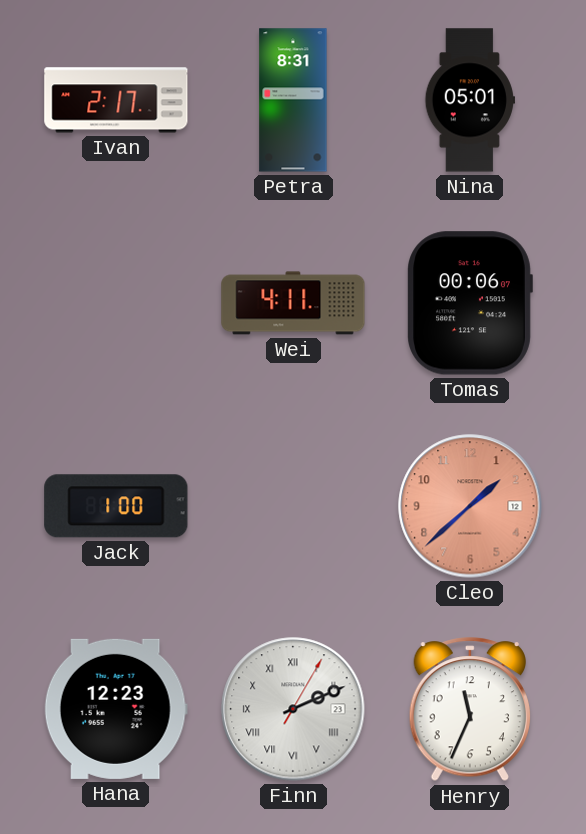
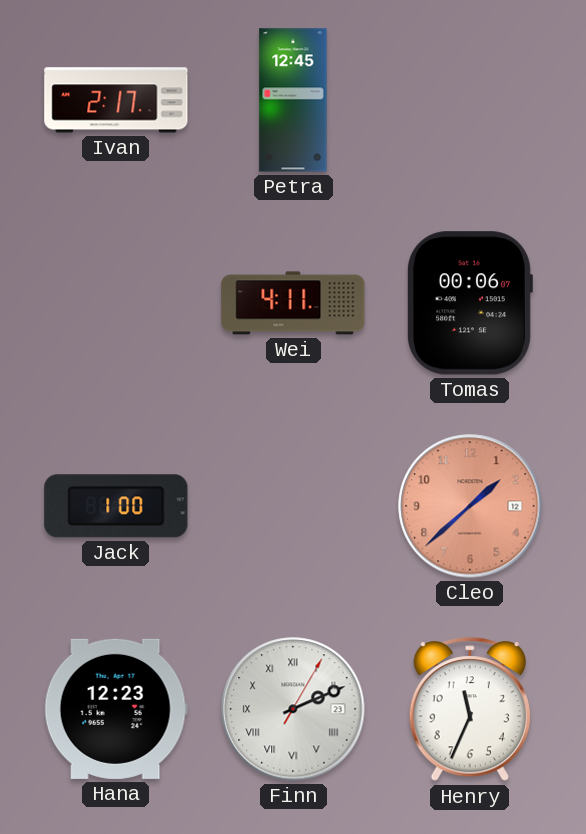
Petra: 8:31 -> 12:45 (293, 100)
Nina: 05:01 -> none (469, 100)
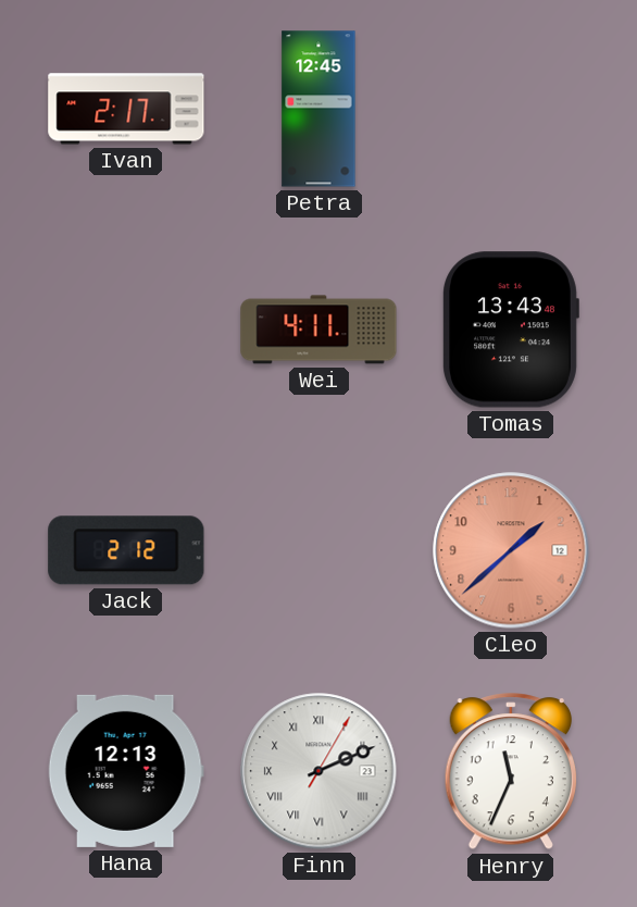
Tomas: 00:06 -> 13:43 (511, 330)
Jack: 1:00 -> 2:12 (126, 550)
Hana: 12:23 -> 12:13 (126, 771)
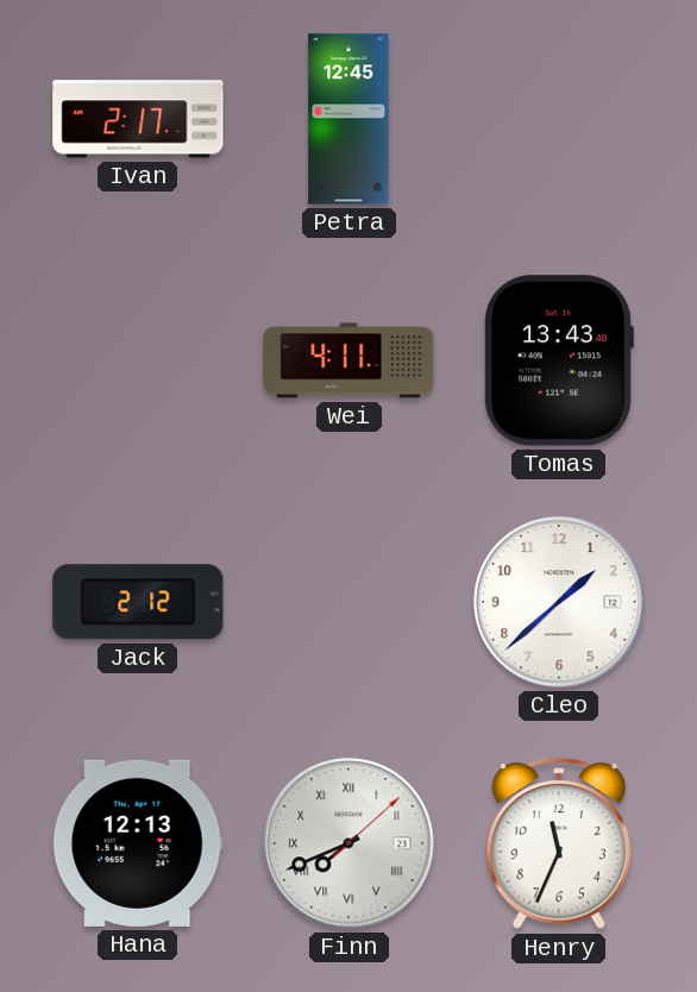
Cleo dial: salmon -> white (559, 602)
Finn: 2:11 -> 7:41 (348, 843)
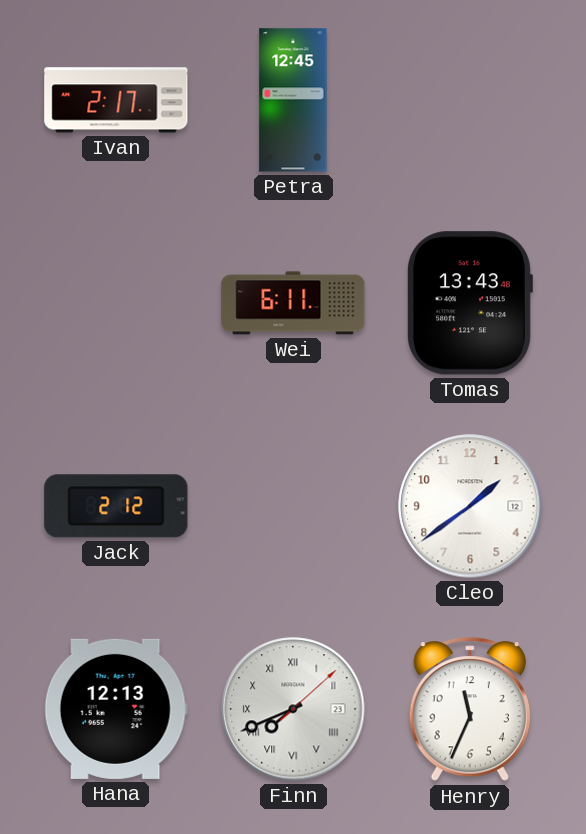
Wei: 4:11 -> 6:11 (293, 303)
Cleo: 1:38 -> 1:39 (470, 506)
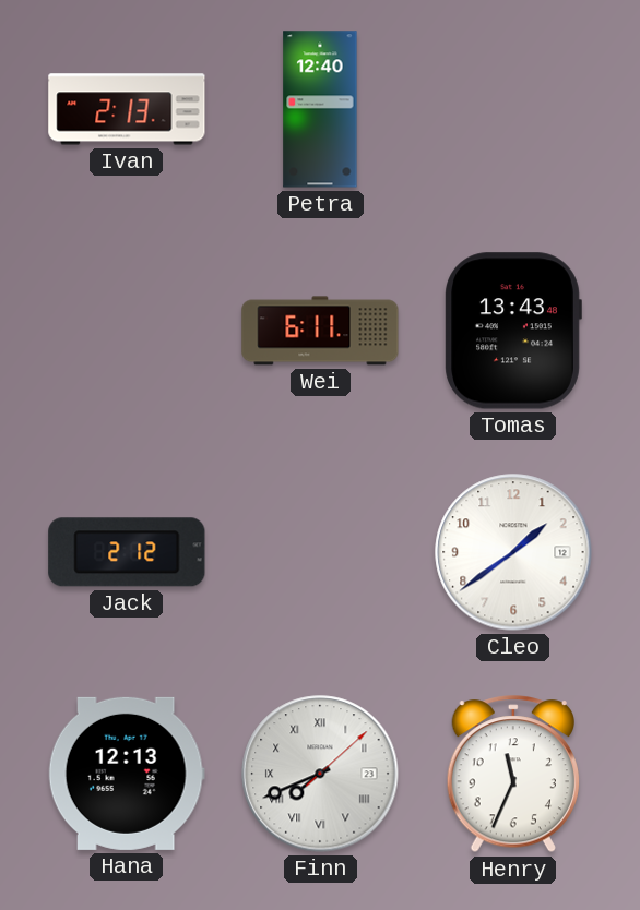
Ivan: 2:17 -> 2:13 (127, 109)
Petra: 12:45 -> 12:40 (320, 109)
